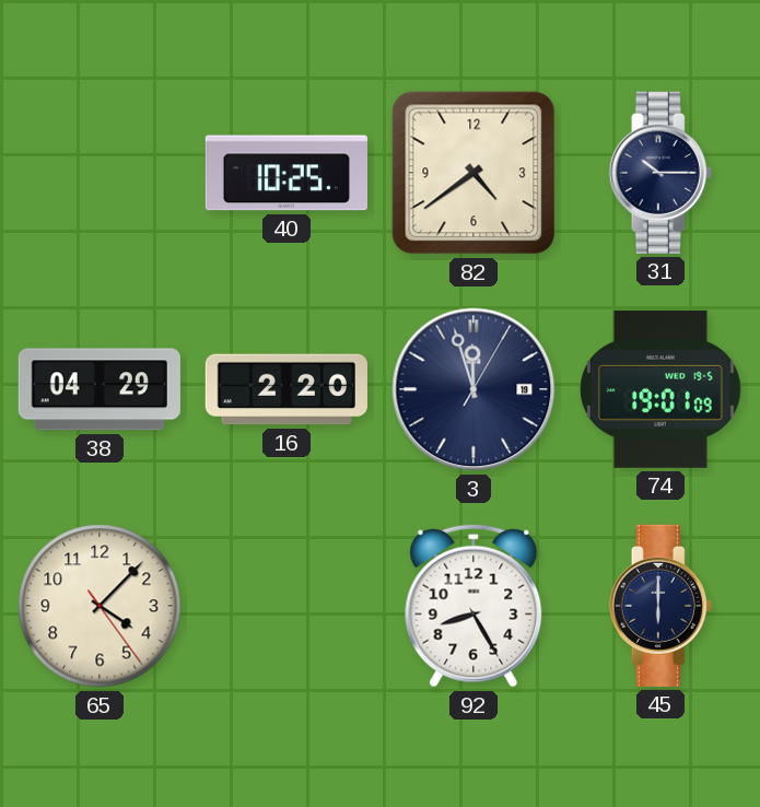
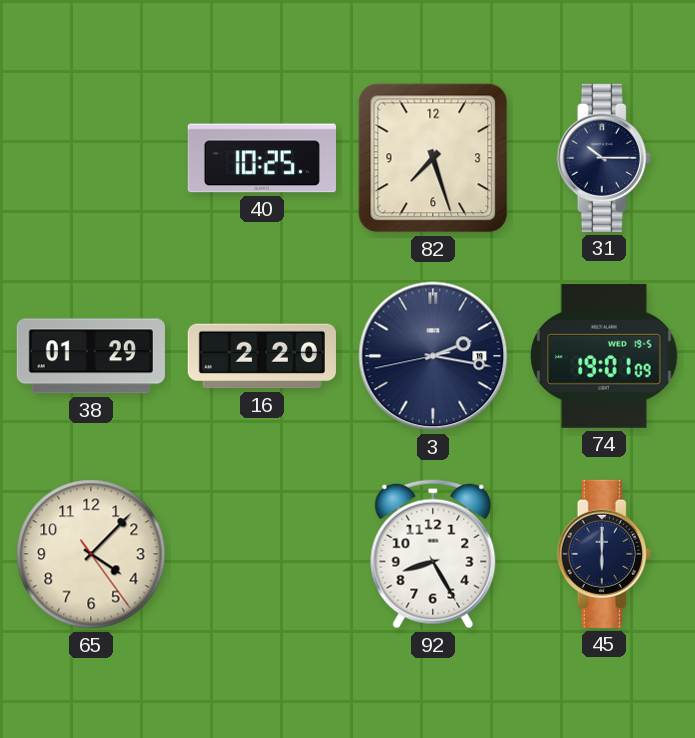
82: 4:39 -> 7:27 (433, 158)
38: 04:29 -> 01:29 (91, 356)
3: 11:57 -> 2:16 (433, 356)
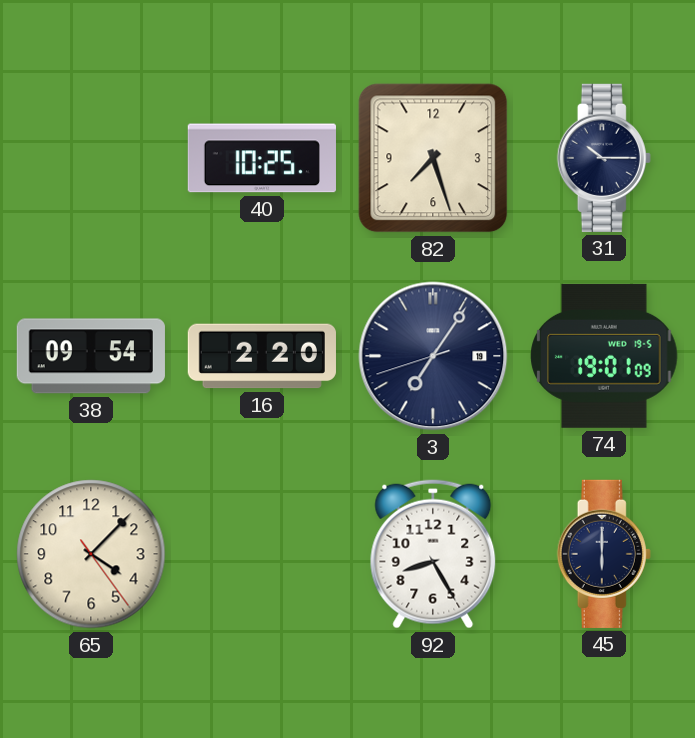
38: 01:29 -> 09:54 (91, 356)
3: 2:16 -> 7:05 (433, 356)
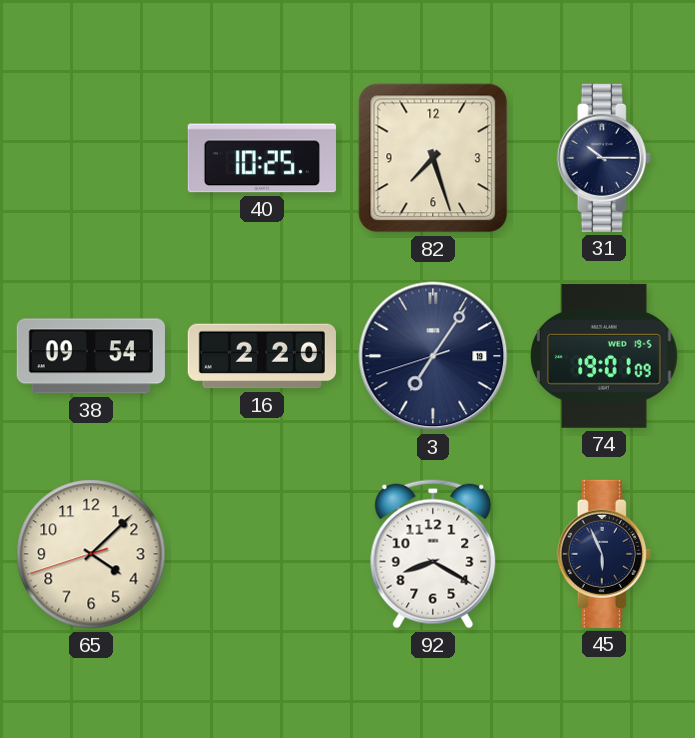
65: 4:07:24 -> 4:07:42 (91, 554)
92: 8:25 -> 8:20 (433, 554)
45: 6:00 -> 5:56 (604, 554)
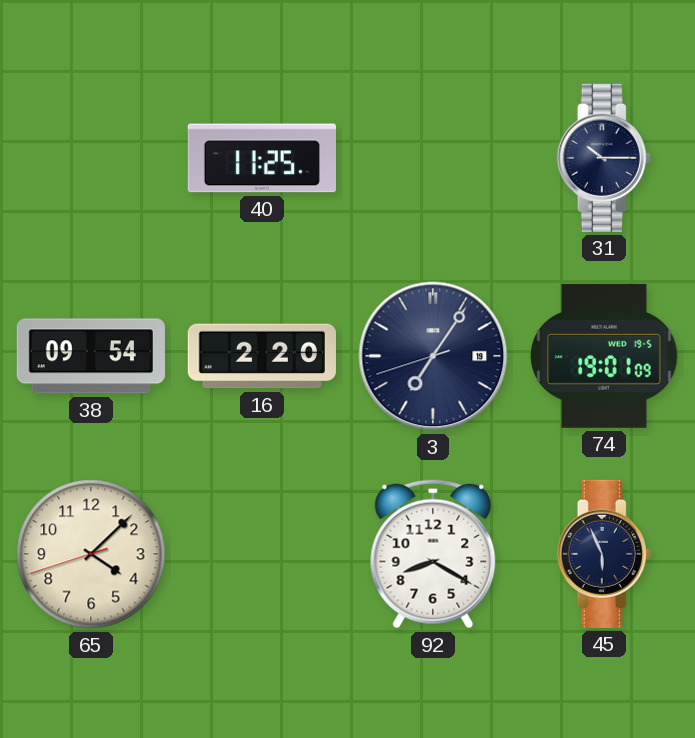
40: 10:25 -> 11:25 (262, 158)
82: 7:27 -> none (433, 158)
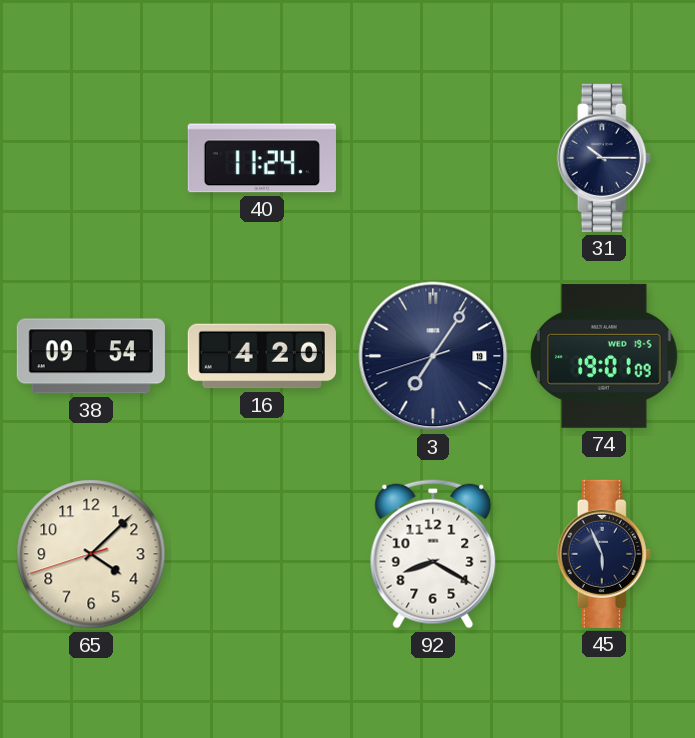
40: 11:25 -> 11:24 (262, 158)
16: 2:20 -> 4:20 (262, 356)
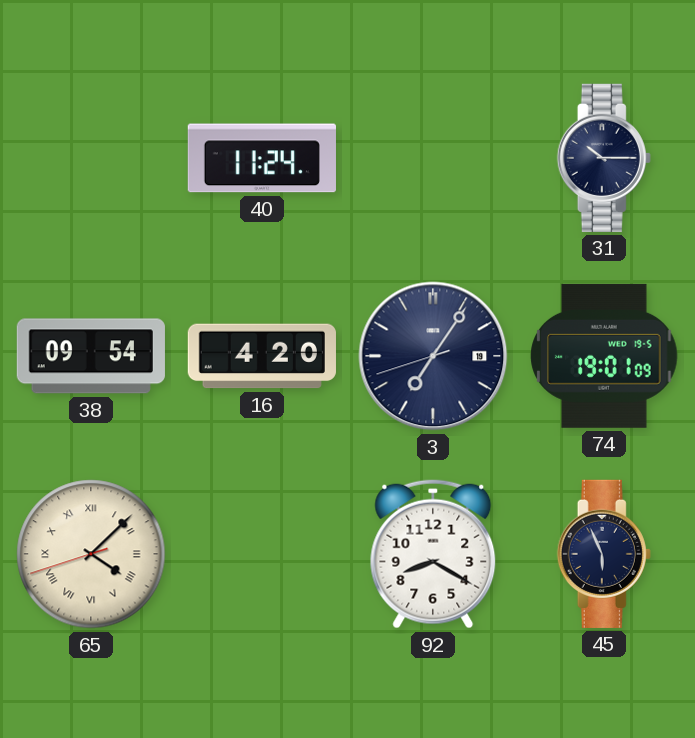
65 numerals: Arabic -> Roman (91, 554)
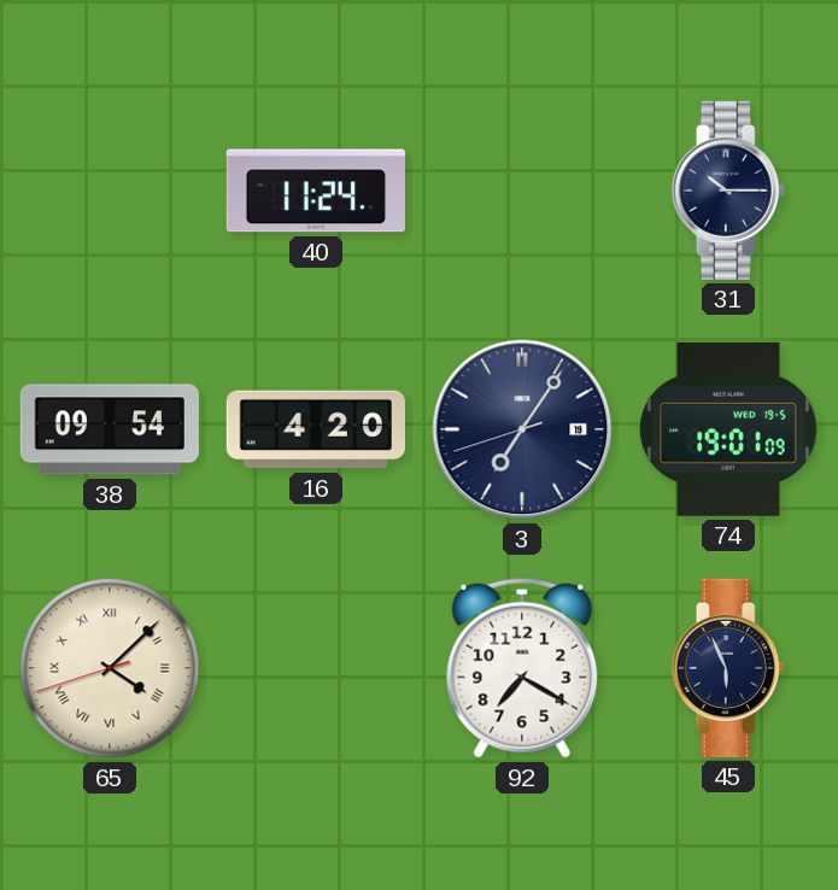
92: 8:20 -> 7:20 (522, 668)
